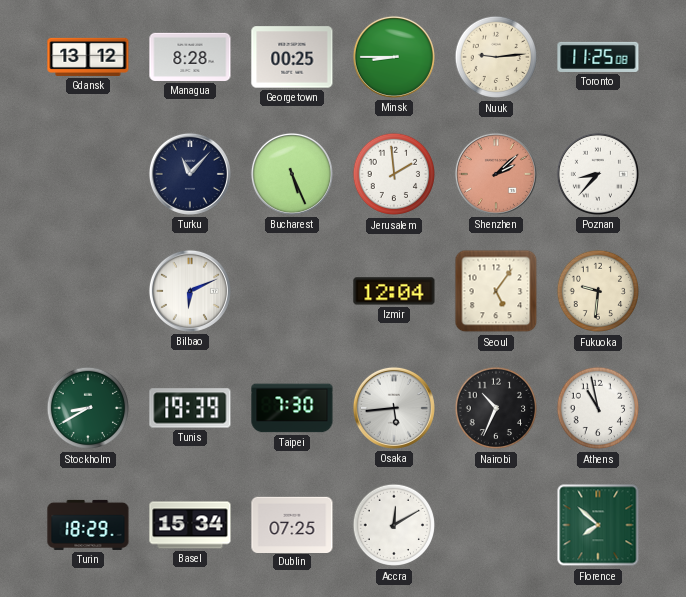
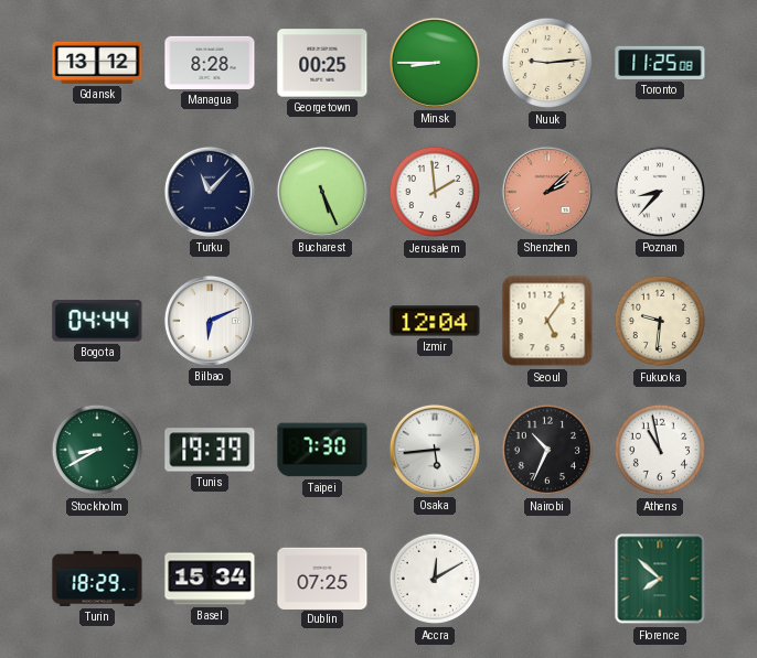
Bogota: none -> 04:44 (97, 321)
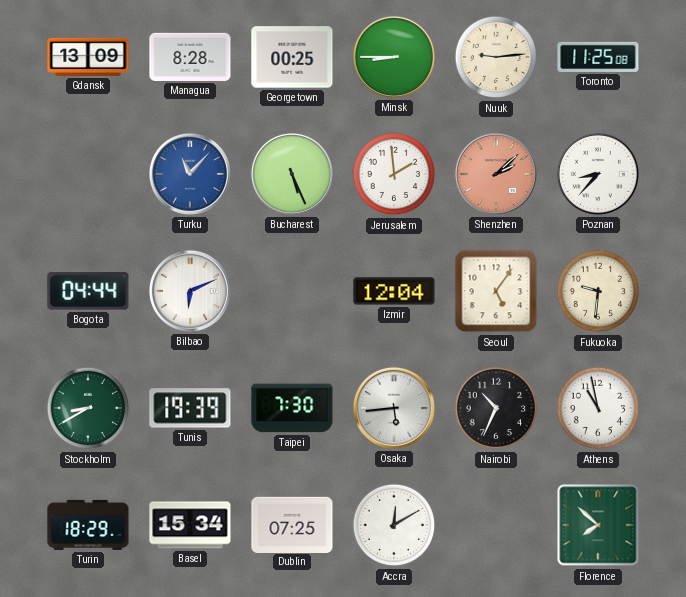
Gdansk: 13:12 -> 13:09 (88, 57)
Turku dial: navy -> blue (190, 174)
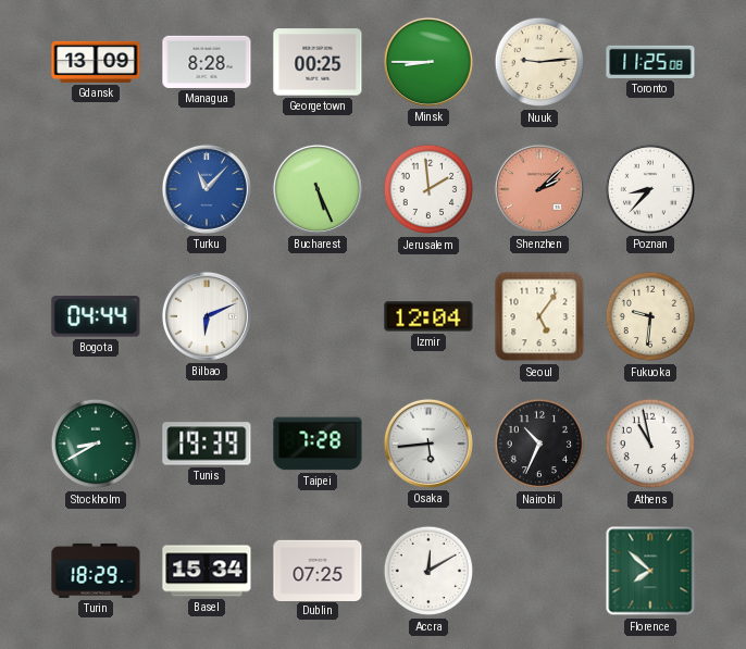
Taipei: 7:30 -> 7:28 (318, 444)
